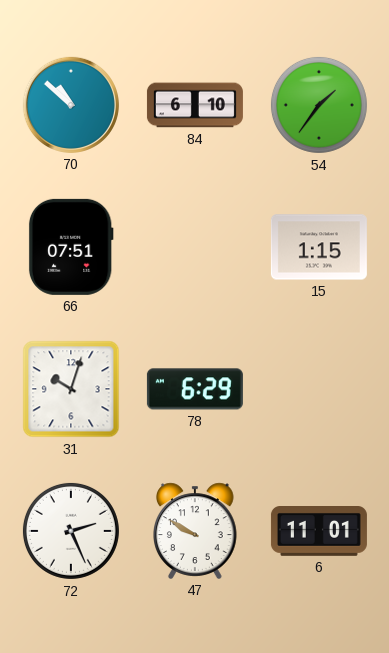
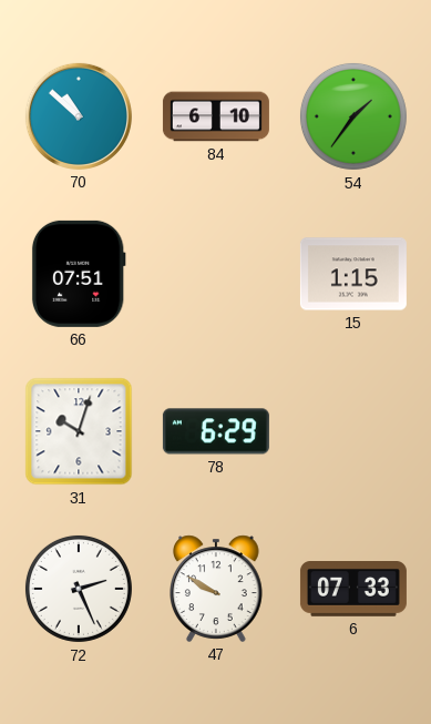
6: 11:01 -> 07:33 (353, 590)
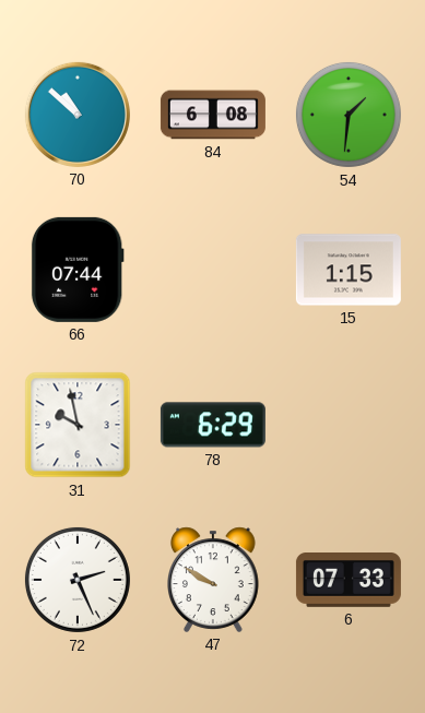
84: 6:10 -> 6:08 (213, 115)
54: 1:36 -> 1:31 (349, 115)
66: 07:51 -> 07:44 (78, 270)
31: 10:03 -> 9:58 (78, 425)
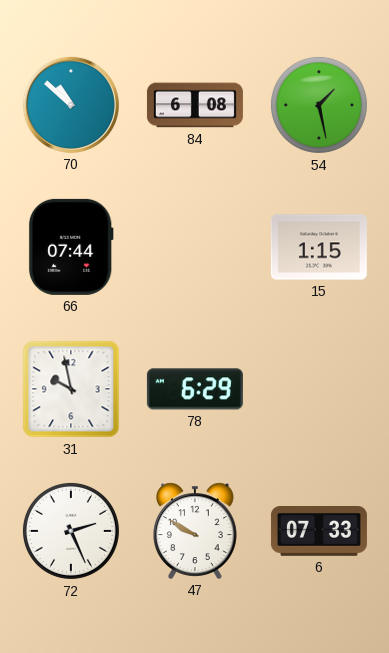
54: 1:31 -> 1:28 (319, 105)
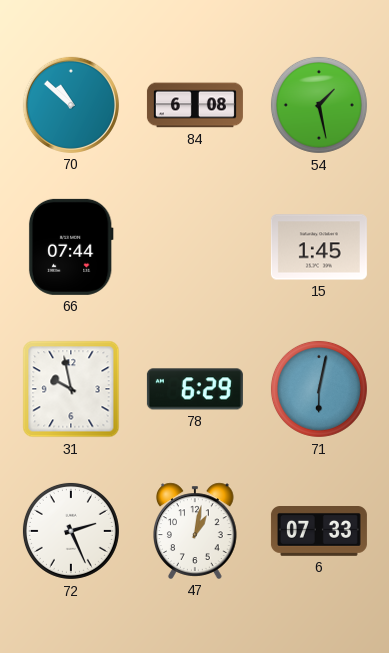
15: 1:15 -> 1:45 (319, 247)
71: none -> 6:02 (319, 389)
47: 9:50 -> 1:02 (196, 531)
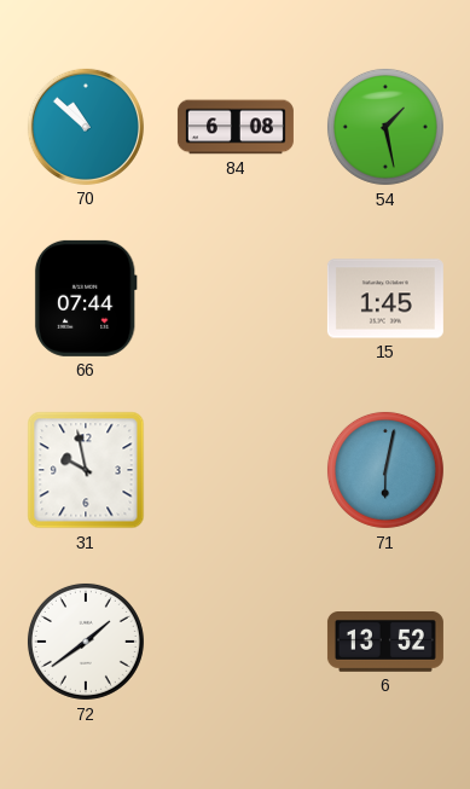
78: 6:29 -> none (195, 389)
72: 2:26 -> 1:39 (86, 642)
47: 1:02 -> none (196, 531)
6: 07:33 -> 13:52 (385, 643)
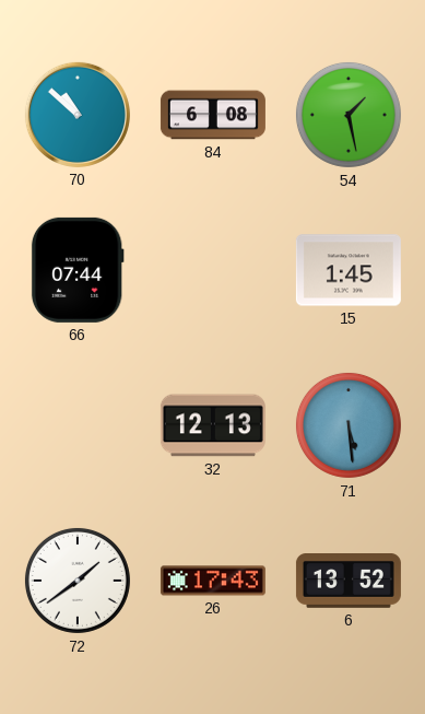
31: 9:58 -> none (86, 470)
32: none -> 12:13 (213, 425)
71: 6:02 -> 5:29 (349, 425)
26: none -> 17:43 (213, 581)
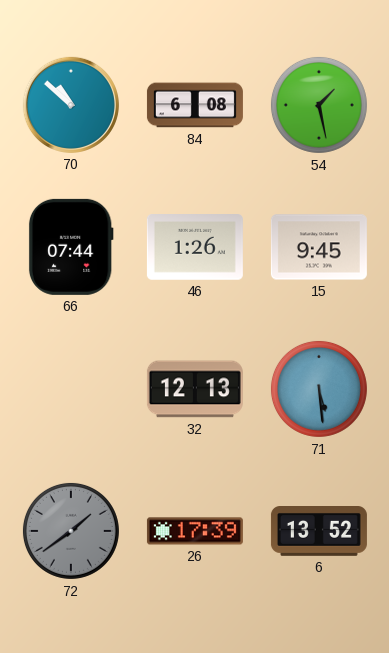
46: none -> 1:26 (195, 248)
15: 1:45 -> 9:45 (319, 247)
72 dial: white -> grey (71, 531)
26: 17:43 -> 17:39 (195, 531)
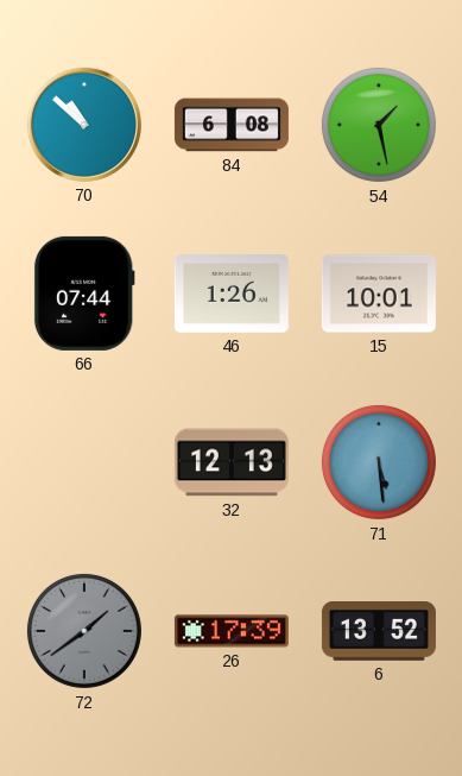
15: 9:45 -> 10:01 (379, 294)
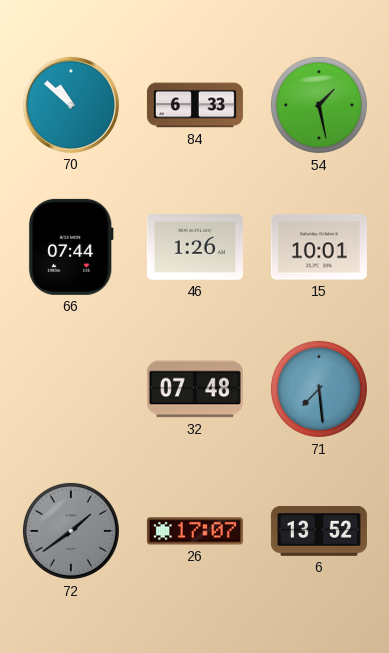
84: 6:08 -> 6:33 (195, 105)
32: 12:13 -> 07:48 (195, 389)
71: 5:29 -> 7:29 (319, 389)
26: 17:39 -> 17:07 (195, 531)
